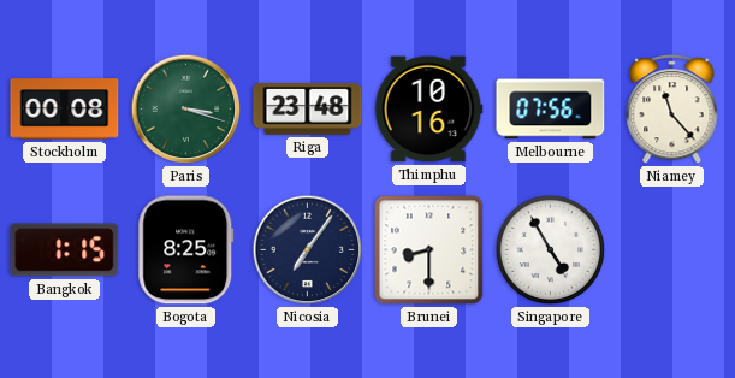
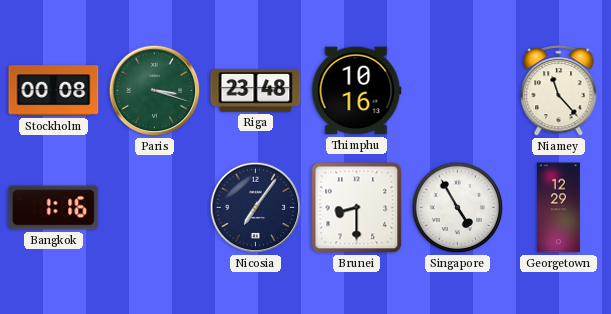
Melbourne: 07:56 -> none (551, 110)
Bangkok: 1:15 -> 1:16 (54, 208)
Bogota: 8:25 -> none (186, 250)
Georgetown: none -> 12:29 (558, 208)
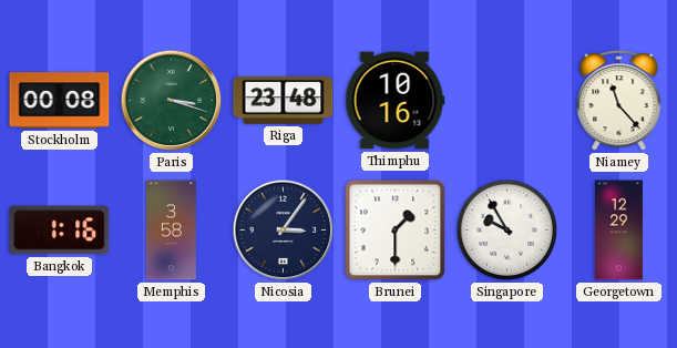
Memphis: none -> 3:58 (172, 231)
Nicosia: 7:06 -> 3:06 (284, 231)
Brunei: 8:30 -> 1:30 (396, 231)
Singapore: 4:55 -> 9:55 (507, 231)
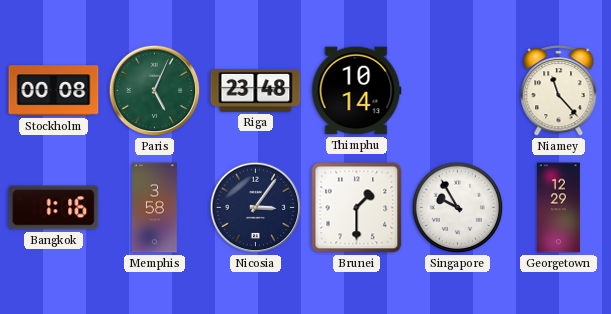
Paris: 3:18 -> 5:04 (155, 91)
Thimphu: 10:16 -> 10:14 (357, 91)
